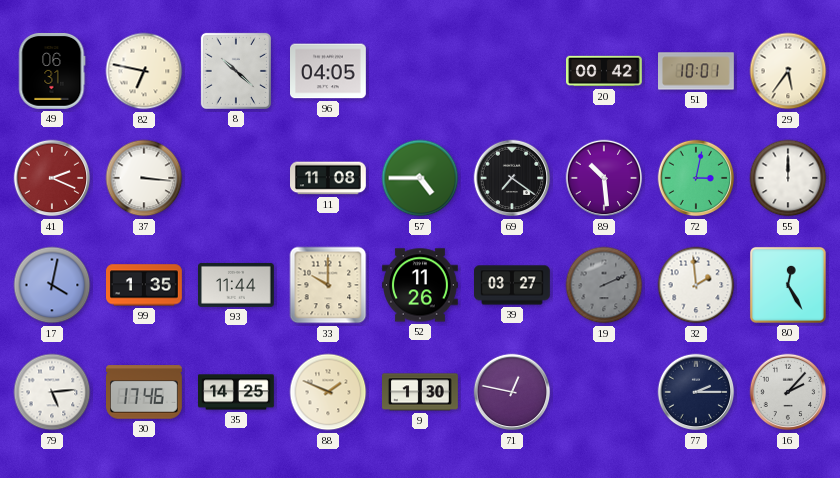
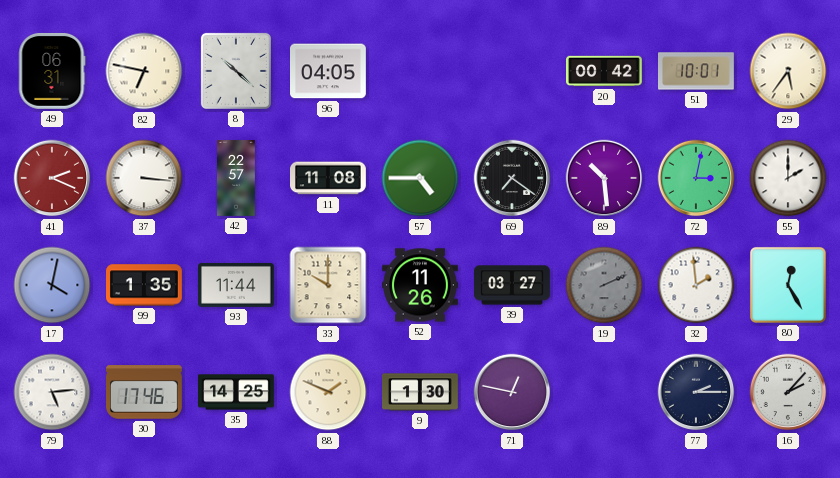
42: none -> 22:57 (237, 178)
55: 12:00 -> 2:00 (788, 178)
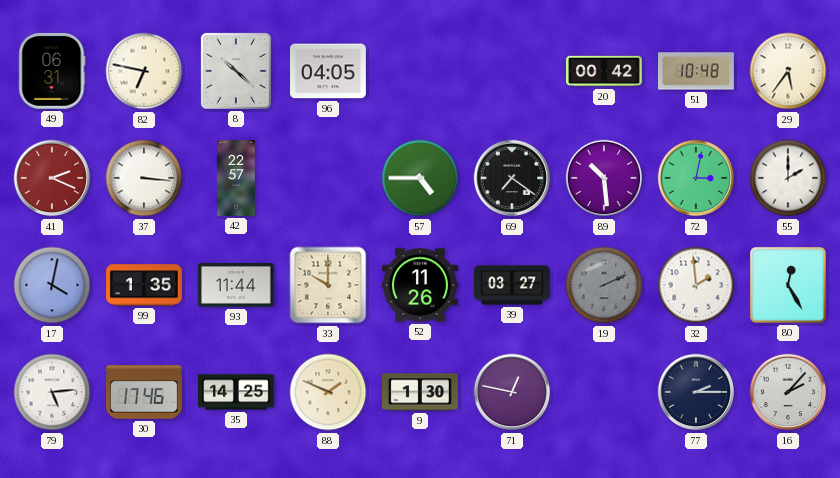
51: 10:01 -> 10:48 (697, 71)
11: 11:08 -> none (329, 178)
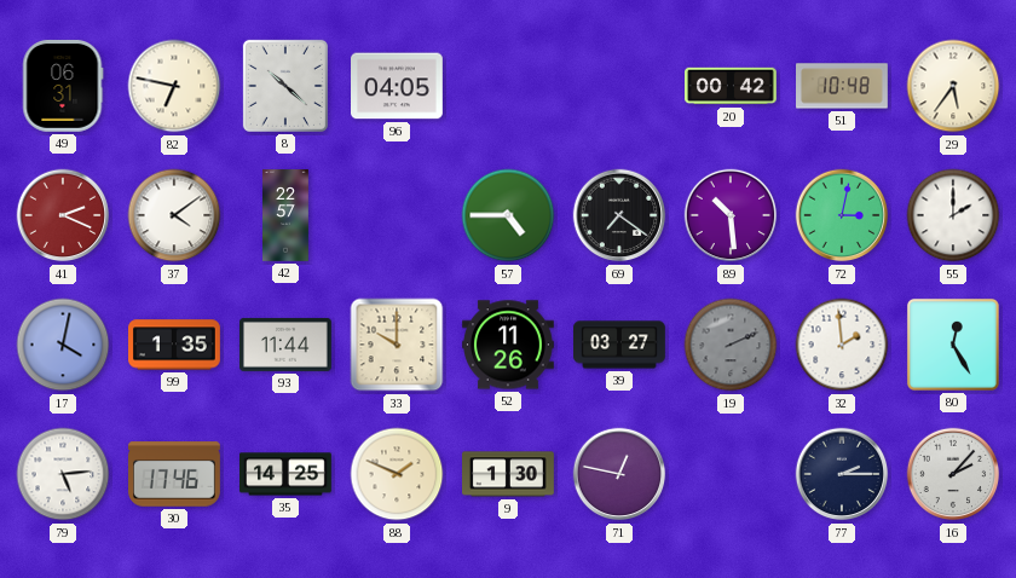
37: 3:16 -> 4:09 (174, 215)
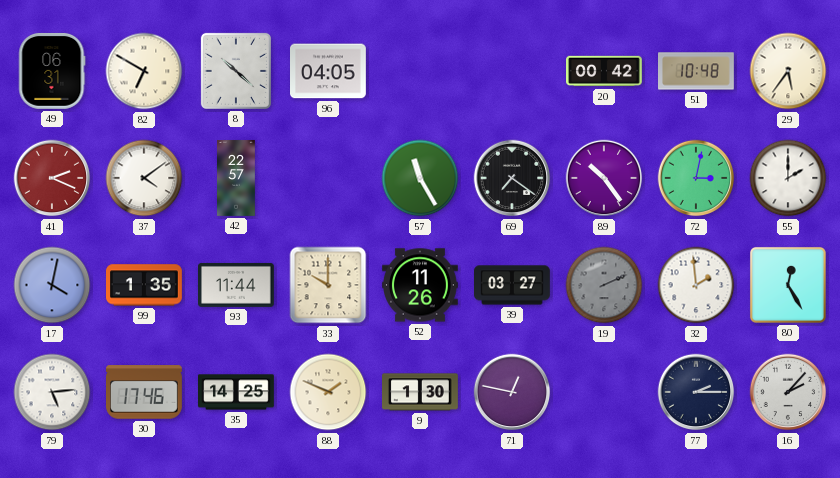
82: 6:47 -> 6:50 (144, 71)
57: 4:45 -> 11:25 (420, 178)
89: 10:29 -> 10:24 (604, 178)
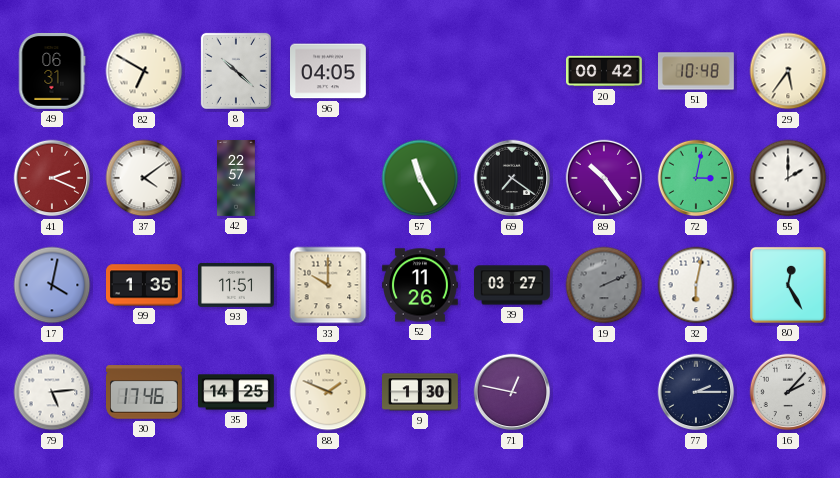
93: 11:44 -> 11:51 (237, 285)
32: 1:59 -> 6:02 (696, 285)
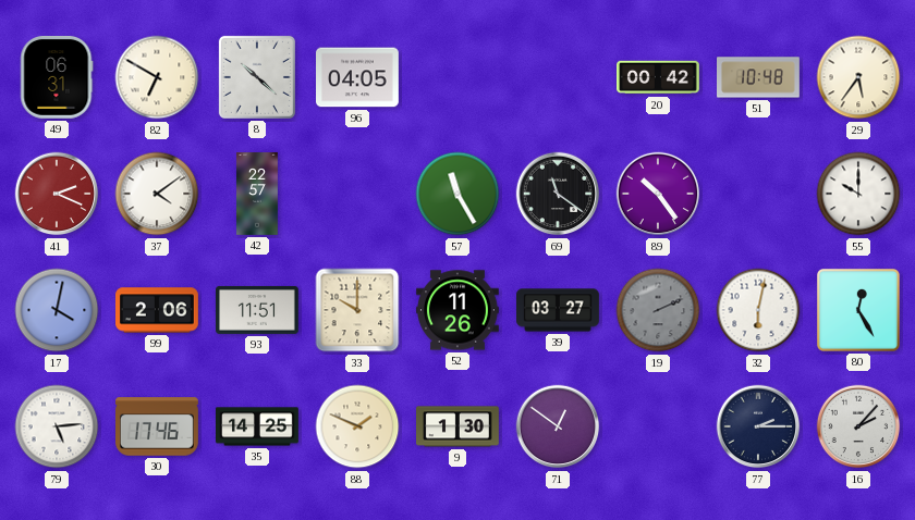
69: 7:21 -> 11:21 (558, 194)
72: 3:02 -> none (696, 178)
55: 2:00 -> 10:00 (858, 194)
99: 1:35 -> 2:06 (158, 310)
71: 12:47 -> 12:51 (558, 426)
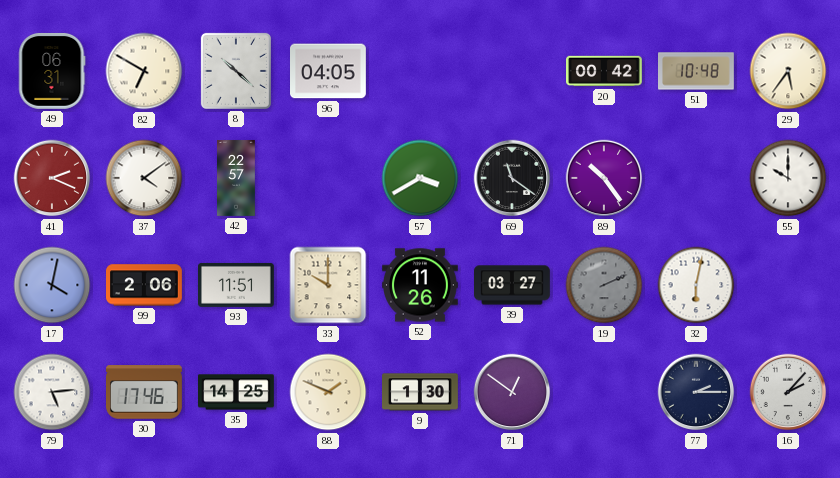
57: 11:25 -> 3:40 (420, 178)
80: 12:25 -> none (858, 310)
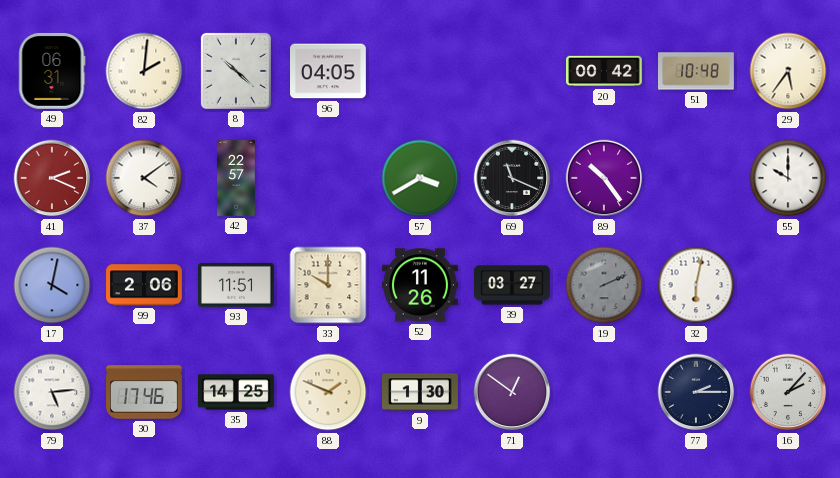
82: 6:50 -> 2:01 (144, 71)
69: 11:21 -> 11:19 (512, 178)
